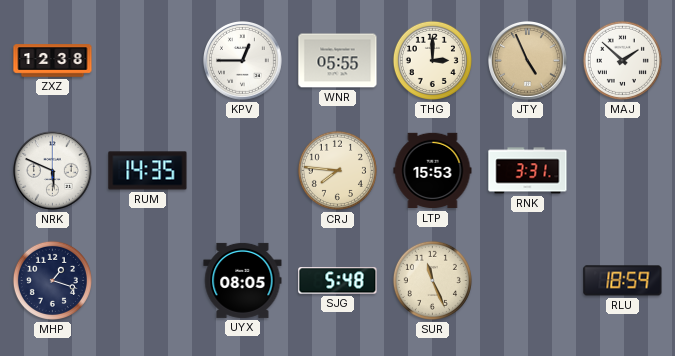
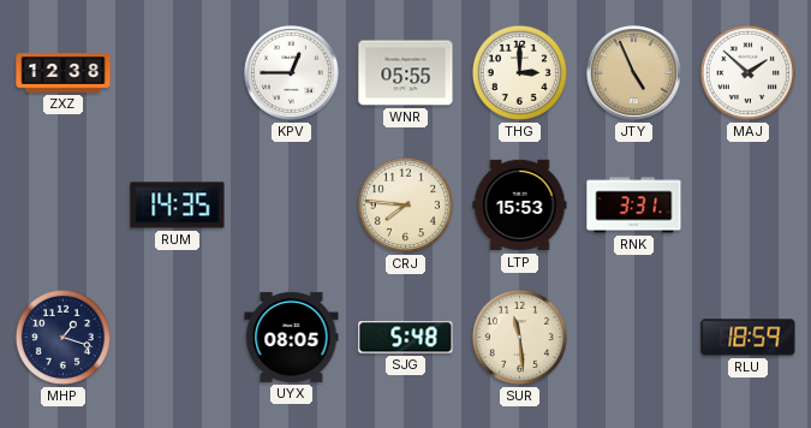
NRK: 5:49 -> none (53, 171)
SUR: 11:26 -> 11:29 (519, 337)
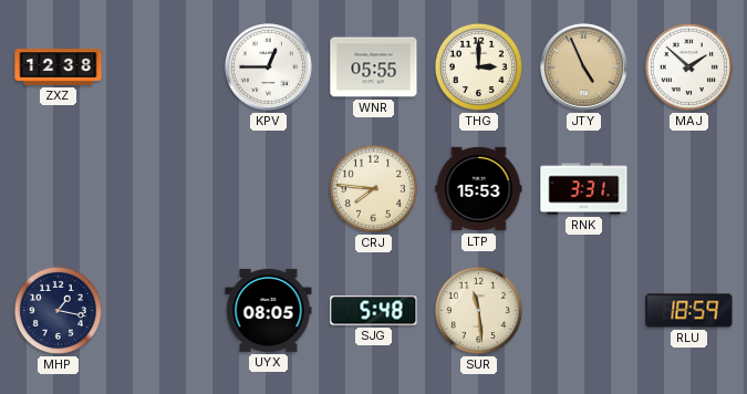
RUM: 14:35 -> none (178, 206)
MHP: 1:18 -> 1:17 (58, 310)
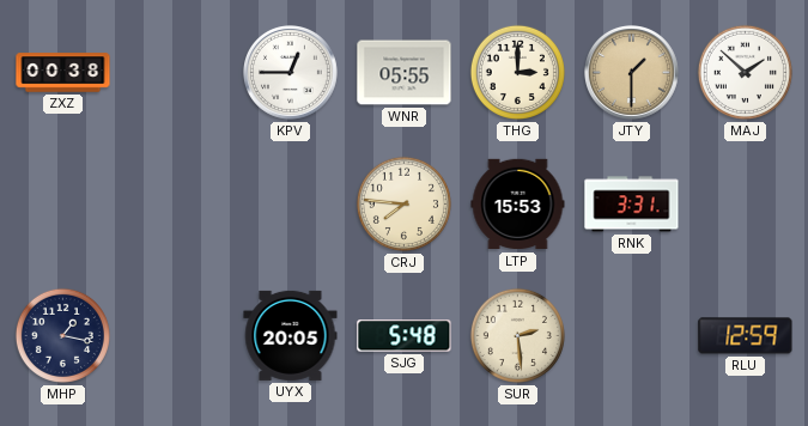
ZXZ: 12:38 -> 00:38 (63, 73)
JTY: 4:56 -> 1:30 (632, 73)
UYX: 08:05 -> 20:05 (291, 335)
SUR: 11:29 -> 2:29 (517, 335)
RLU: 18:59 -> 12:59 (746, 336)
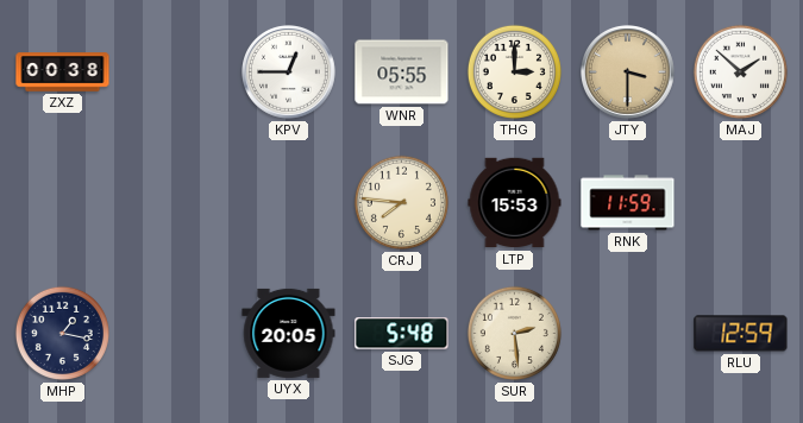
JTY: 1:30 -> 3:30 (628, 72)
RNK: 3:31 -> 11:59 (628, 203)
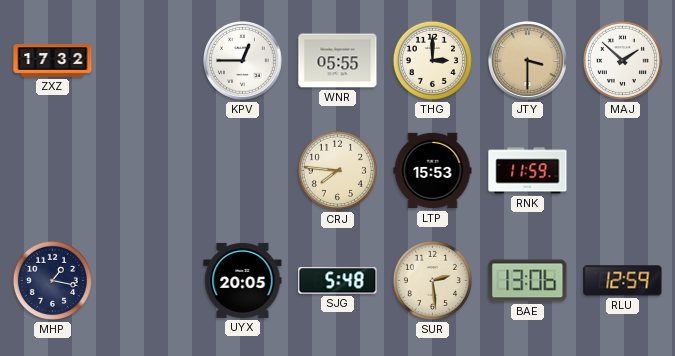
ZXZ: 00:38 -> 17:32 (53, 61)
BAE: none -> 13:06 (528, 281)
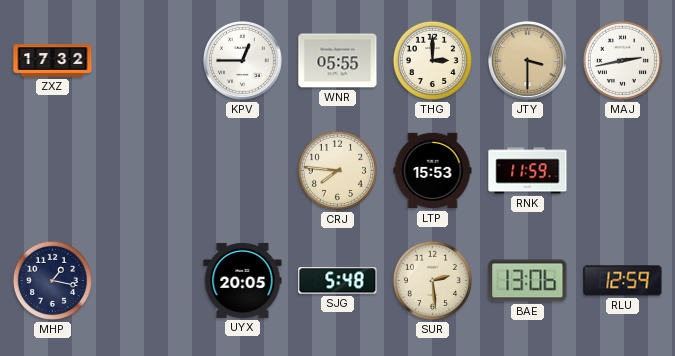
MAJ: 1:52 -> 2:43 (622, 60)
